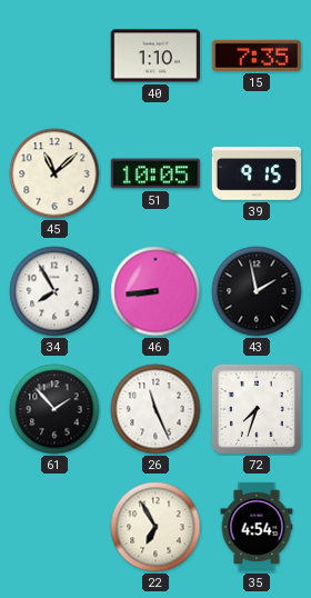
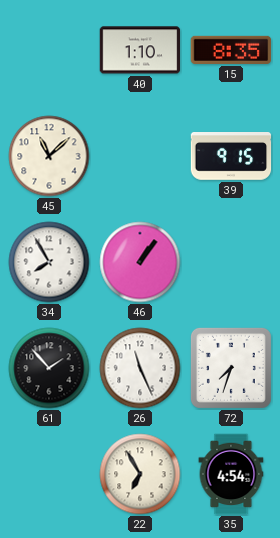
15: 7:35 -> 8:35 (231, 50)
51: 10:05 -> none (155, 173)
46: 8:44 -> 1:06 (140, 262)
43: 1:58 -> none (257, 291)
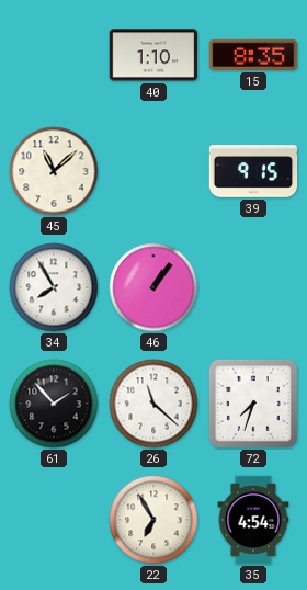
26: 11:26 -> 11:22 (153, 404)
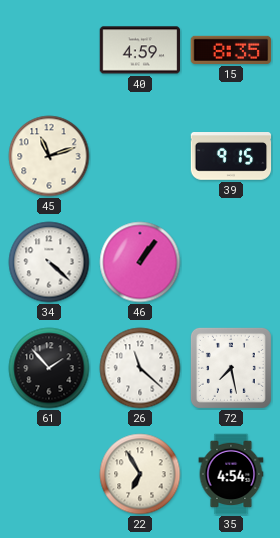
40: 1:10 -> 4:59 (140, 50)
45: 11:08 -> 11:12 (49, 156)
34: 7:55 -> 4:22 (49, 262)
72: 7:33 -> 7:28 (231, 368)
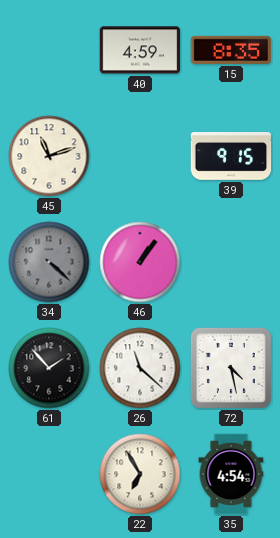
34 dial: white -> grey (49, 262)
72: 7:28 -> 4:28 (231, 368)
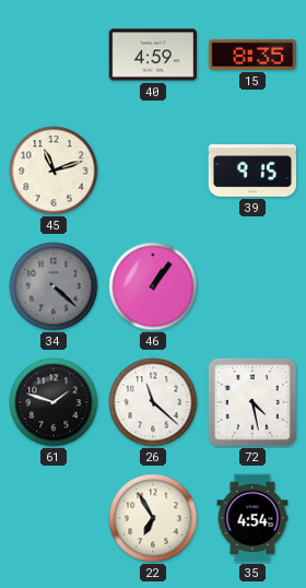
61: 1:53 -> 1:48 (54, 402)
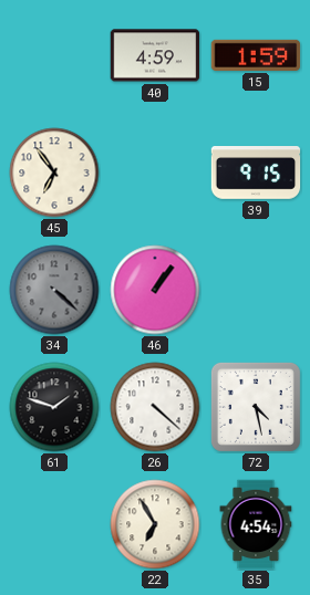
15: 8:35 -> 1:59 (256, 55)
45: 11:12 -> 6:54 (54, 173)
26: 11:22 -> 4:22 (155, 407)
